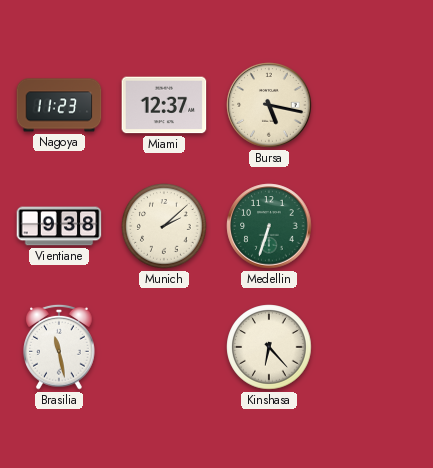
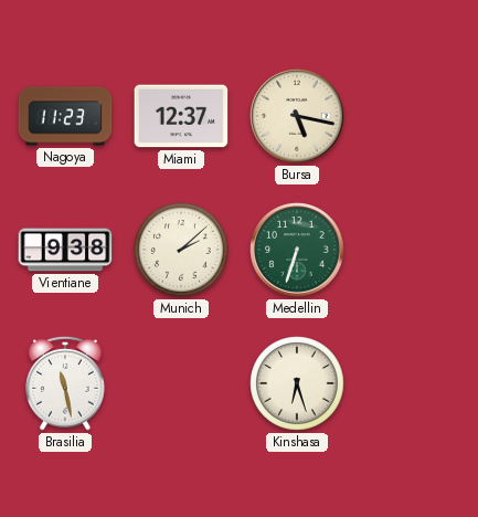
Kinshasa: 6:23 -> 6:27 (297, 383)
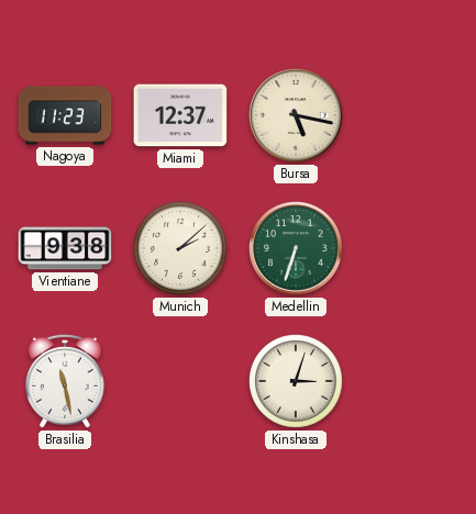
Kinshasa: 6:27 -> 3:03 (296, 381)
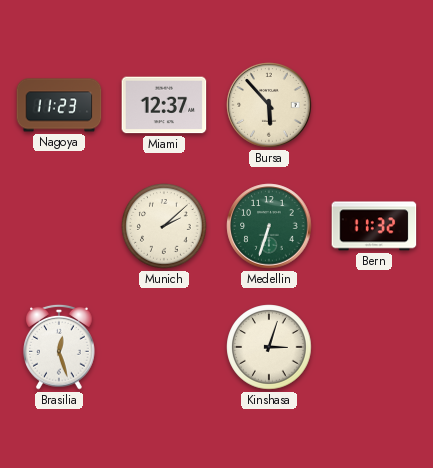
Bursa: 5:17 -> 5:53 (269, 105)
Vientiane: 9:38 -> none (65, 248)
Bern: none -> 11:32 (374, 226)
Brasilia: 11:28 -> 12:27 (59, 347)
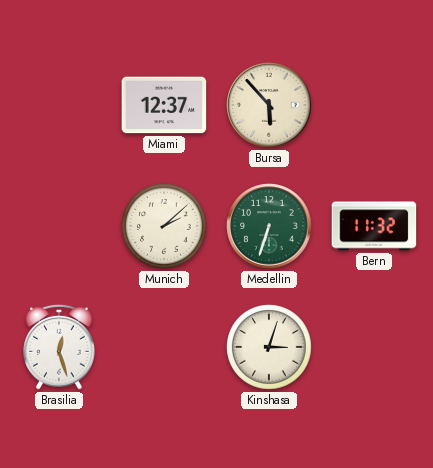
Nagoya: 11:23 -> none (59, 105)
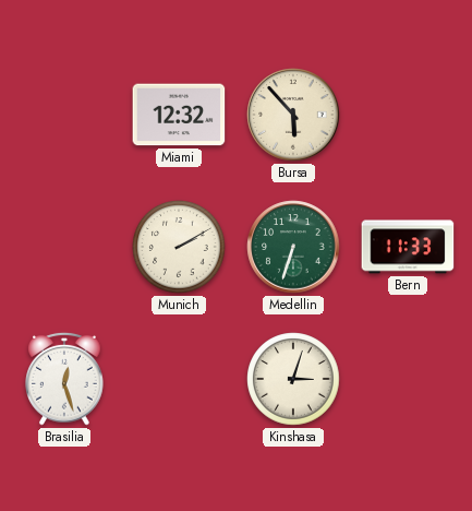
Miami: 12:37 -> 12:32 (179, 115)
Munich: 2:08 -> 2:10 (179, 247)
Bern: 11:32 -> 11:33 (408, 247)
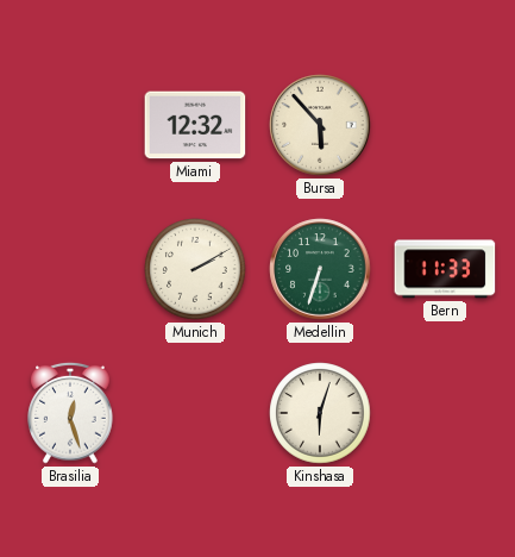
Kinshasa: 3:03 -> 6:03 (320, 413)
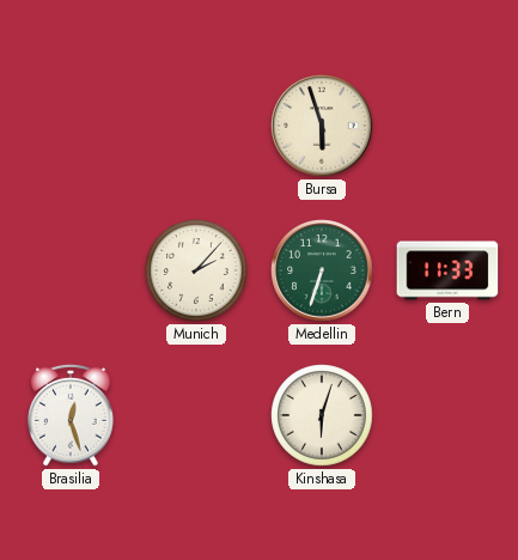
Miami: 12:32 -> none (195, 125)
Bursa: 5:53 -> 5:57 (322, 126)
Munich: 2:10 -> 2:07 (196, 270)
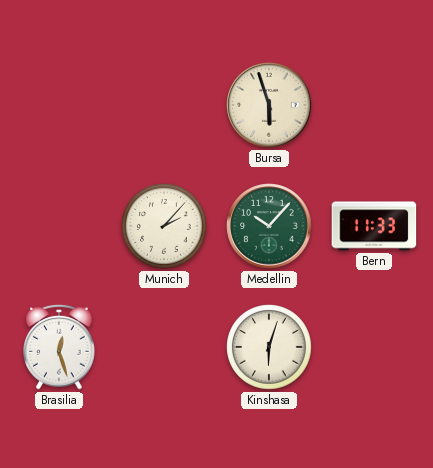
Medellin: 6:33 -> 10:07 (269, 226)
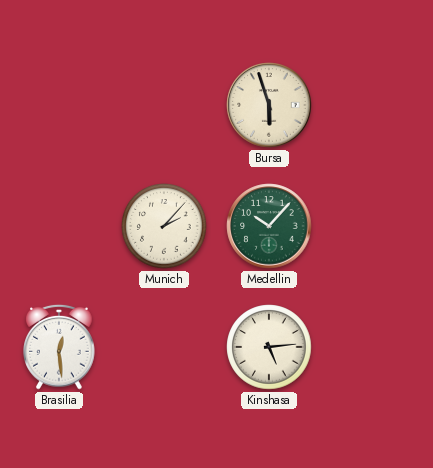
Bern: 11:33 -> none (374, 226)
Brasilia: 12:27 -> 12:29 (59, 347)
Kinshasa: 6:03 -> 5:14 (269, 347)
